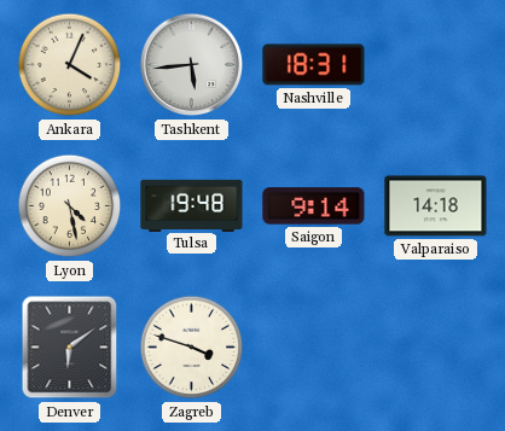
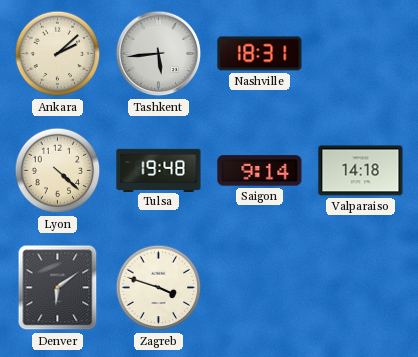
Ankara: 4:04 -> 2:08 (58, 54)
Lyon: 4:28 -> 4:22 (58, 171)
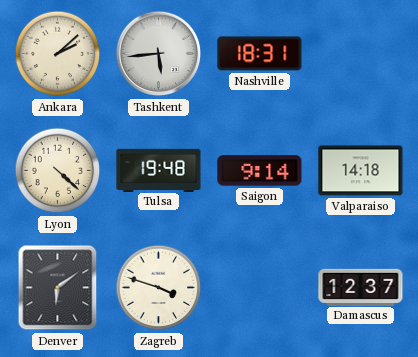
Damascus: none -> 12:37 (361, 287)
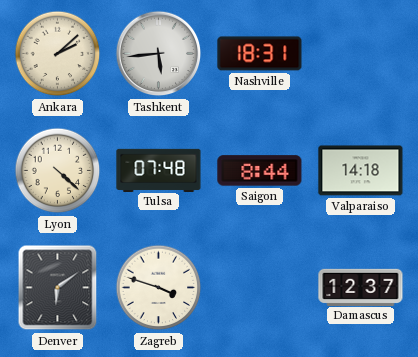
Tulsa: 19:48 -> 07:48 (159, 170)
Saigon: 9:14 -> 8:44 (260, 171)
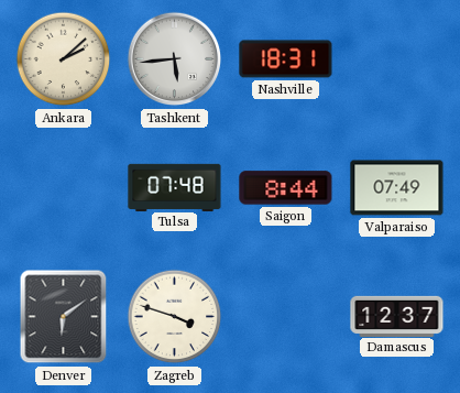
Lyon: 4:22 -> none (58, 171)
Valparaiso: 14:18 -> 07:49 (397, 188)
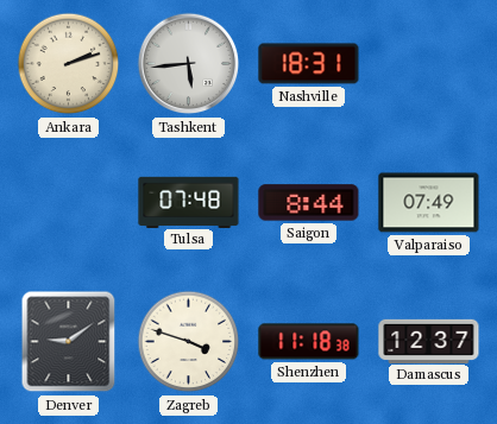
Ankara: 2:08 -> 2:12 (69, 64)
Denver: 6:09 -> 9:09 (69, 342)
Shenzhen: none -> 11:18 (309, 342)
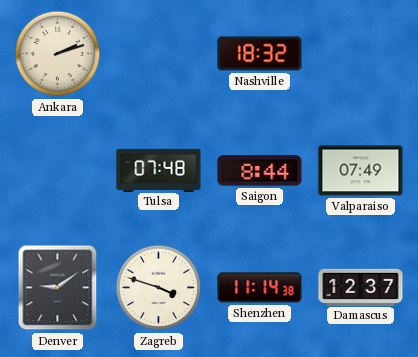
Tashkent: 5:44 -> none (189, 64)
Nashville: 18:31 -> 18:32 (260, 54)
Shenzhen: 11:18 -> 11:14 (260, 288)
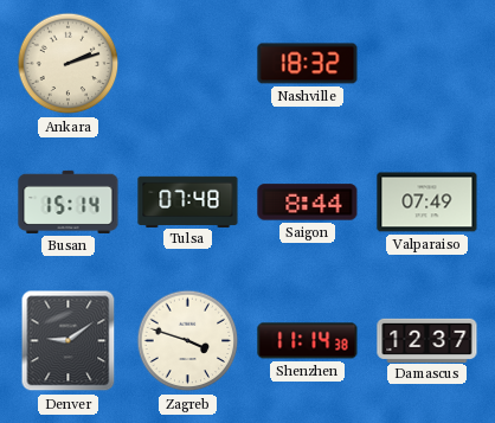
Busan: none -> 15:14 (69, 201)
